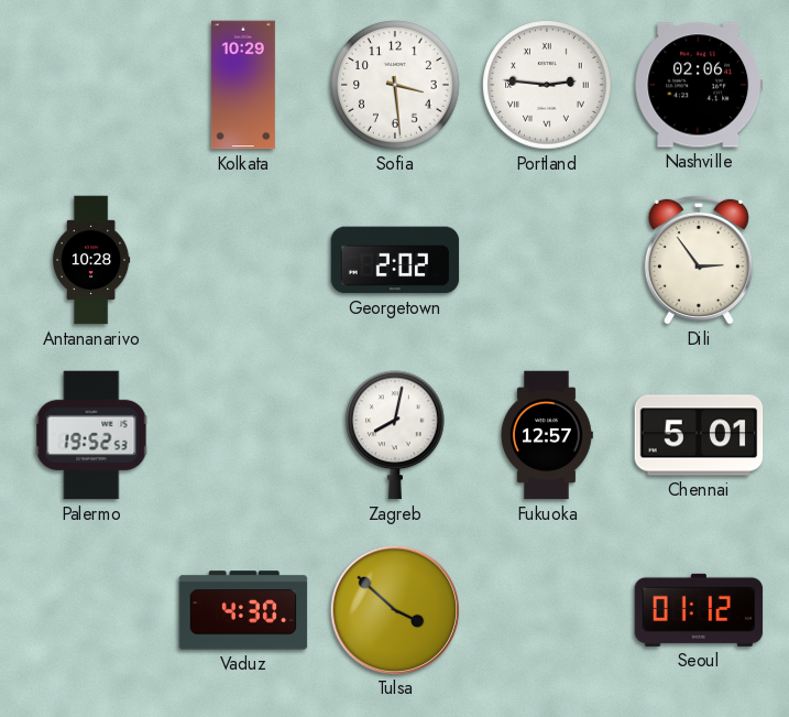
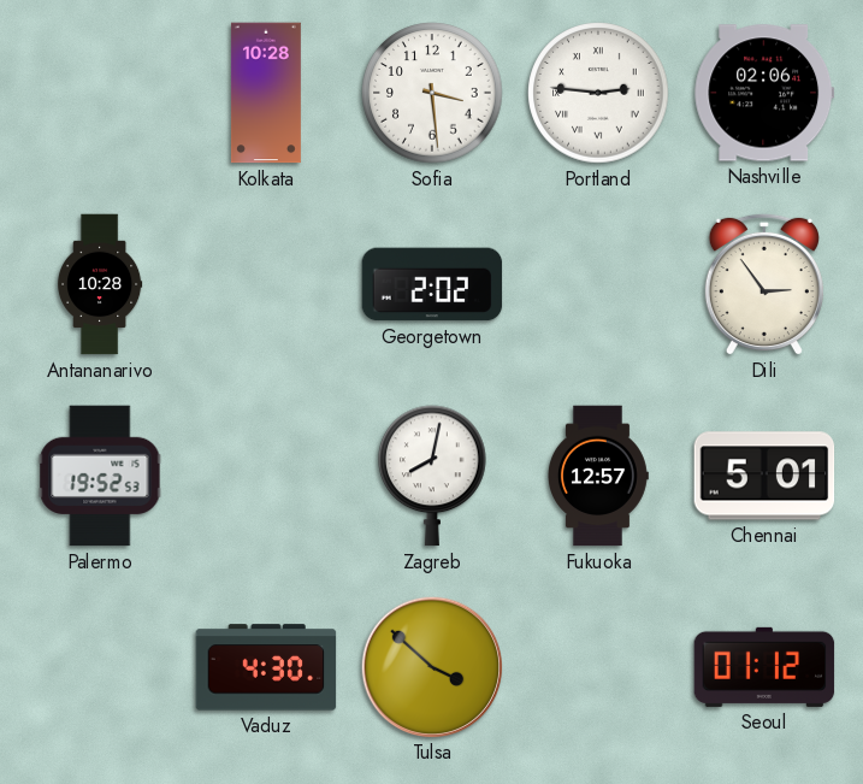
Kolkata: 10:29 -> 10:28 (266, 93)
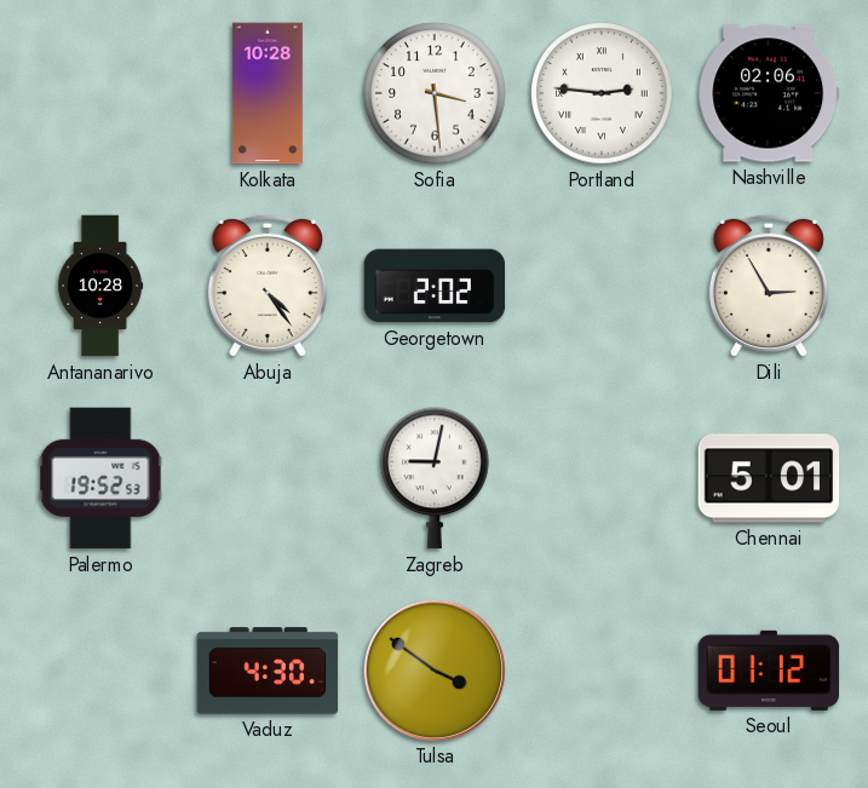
Abuja: none -> 4:24 (268, 286)
Dili: 2:54 -> 2:55 (769, 286)
Zagreb: 8:02 -> 9:02 (436, 478)
Fukuoka: 12:57 -> none (598, 476)
Tulsa: 3:52 -> 3:51 (433, 669)
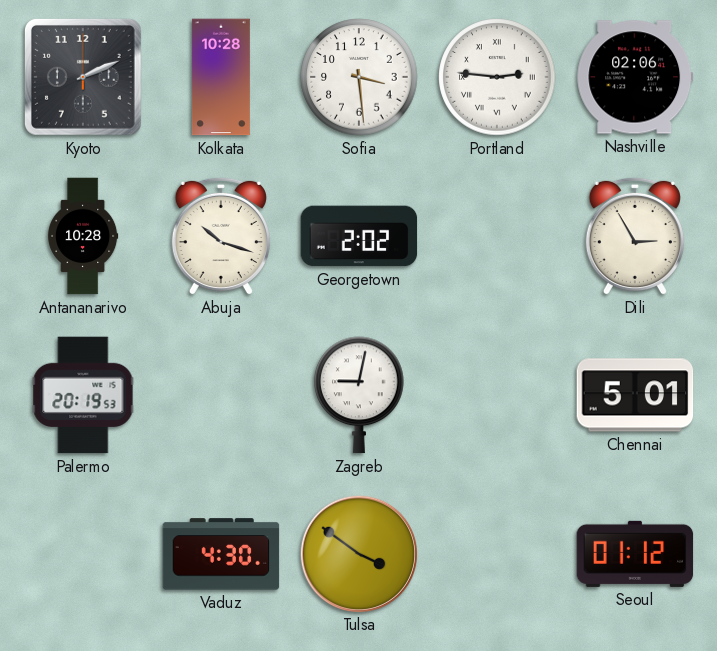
Kyoto: none -> 2:11 (83, 77)
Abuja: 4:24 -> 10:18 (221, 236)
Palermo: 19:52 -> 20:19 (83, 395)
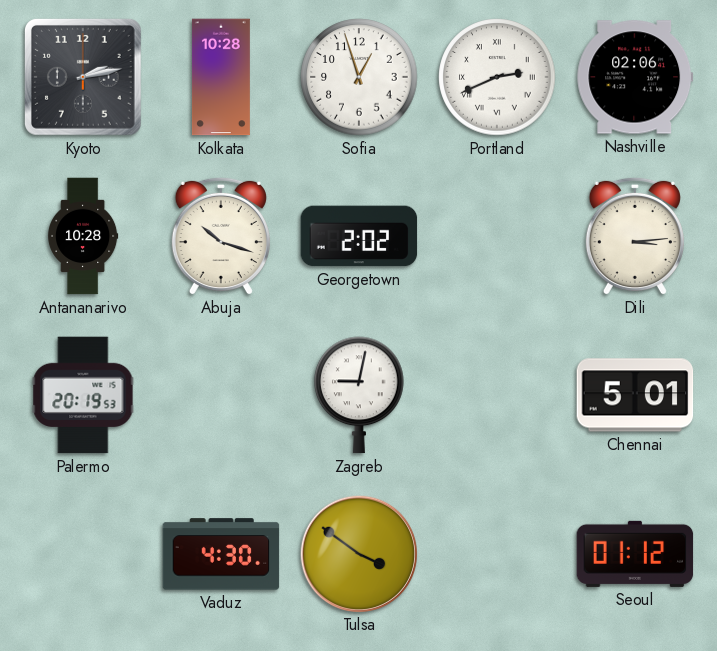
Kyoto: 2:11 -> 2:13 (83, 77)
Sofia: 3:29 -> 12:57 (359, 77)
Portland: 2:46 -> 2:41 (497, 77)
Dili: 2:55 -> 3:14 (635, 236)
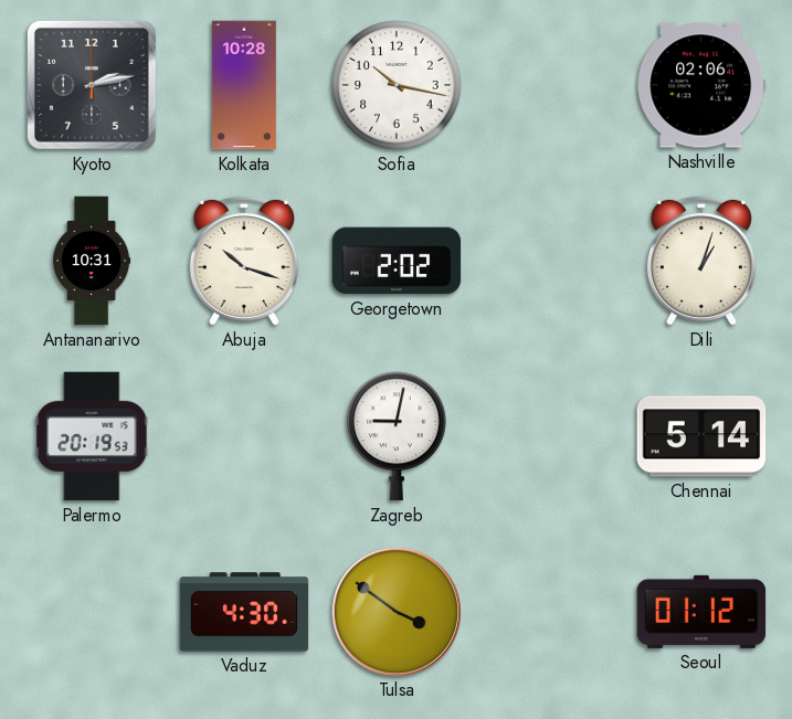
Sofia: 12:57 -> 10:17 (397, 85)
Portland: 2:41 -> none (497, 77)
Antananarivo: 10:28 -> 10:31 (93, 261)
Dili: 3:14 -> 1:03 (701, 261)
Chennai: 5:01 -> 5:14 (701, 436)
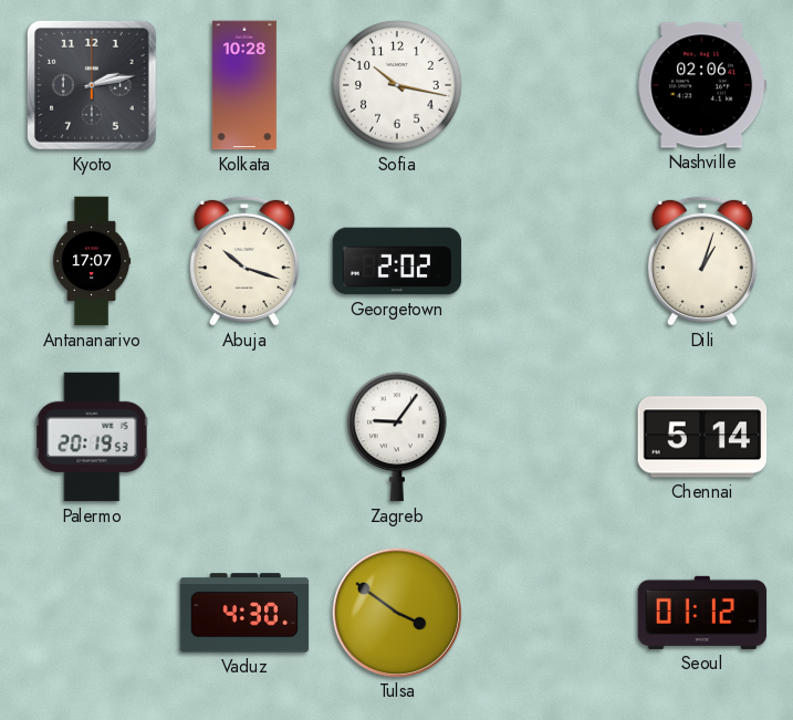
Antananarivo: 10:31 -> 17:07 (93, 261)
Zagreb: 9:02 -> 9:06 (398, 437)
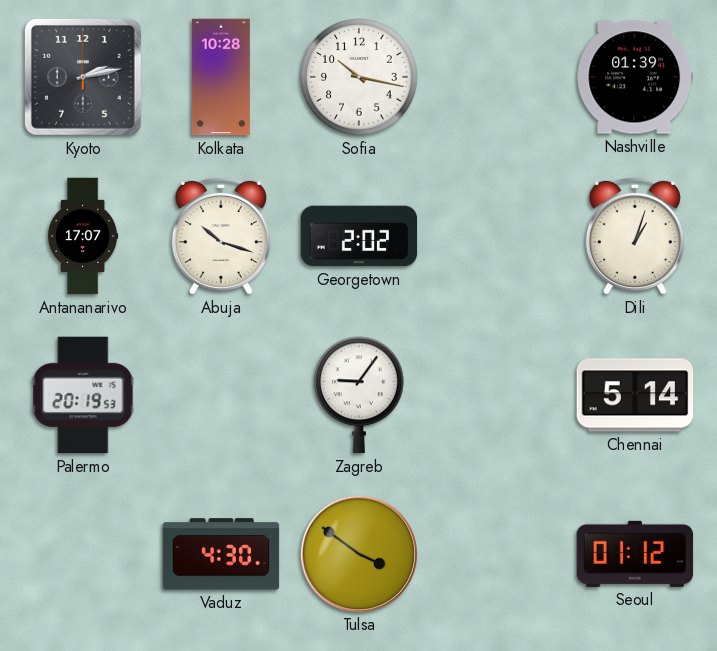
Nashville: 02:06 -> 01:39 (635, 77)
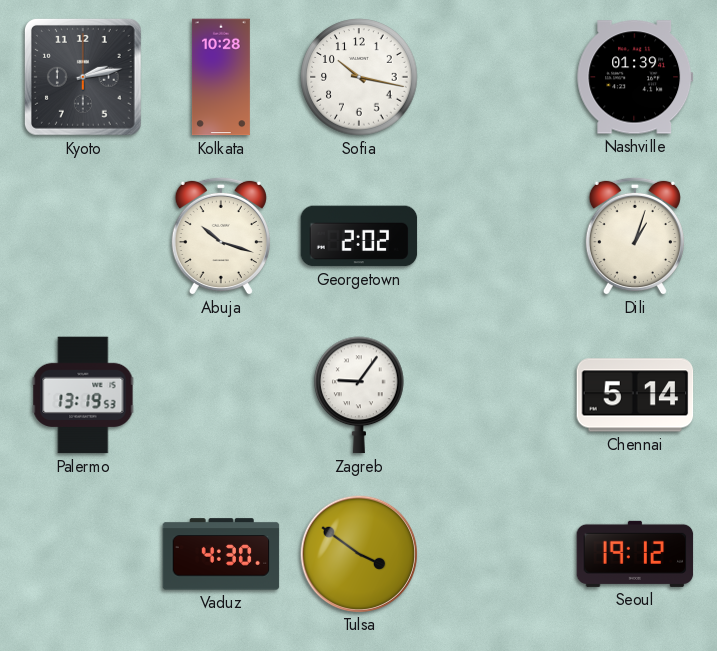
Antananarivo: 17:07 -> none (84, 236)
Palermo: 20:19 -> 13:19 (83, 395)
Seoul: 01:12 -> 19:12 (635, 554)
